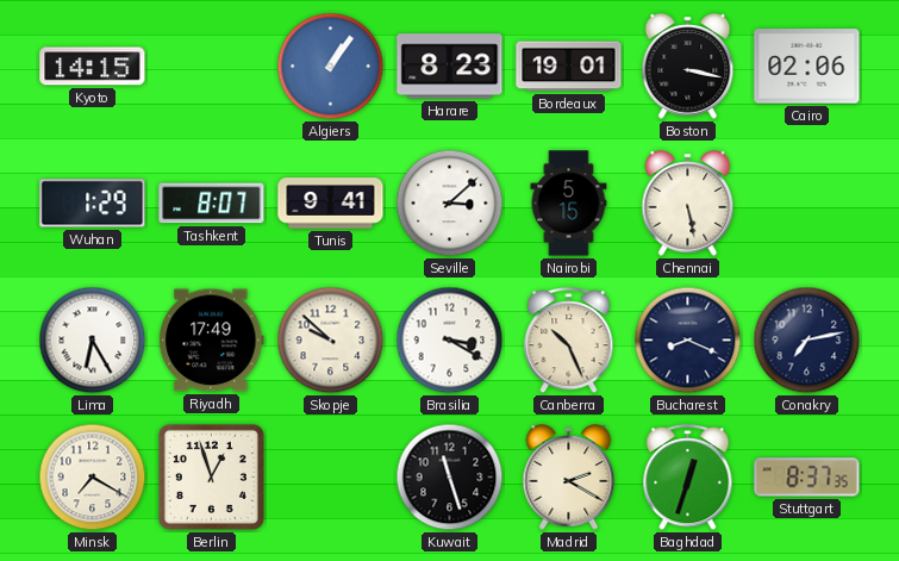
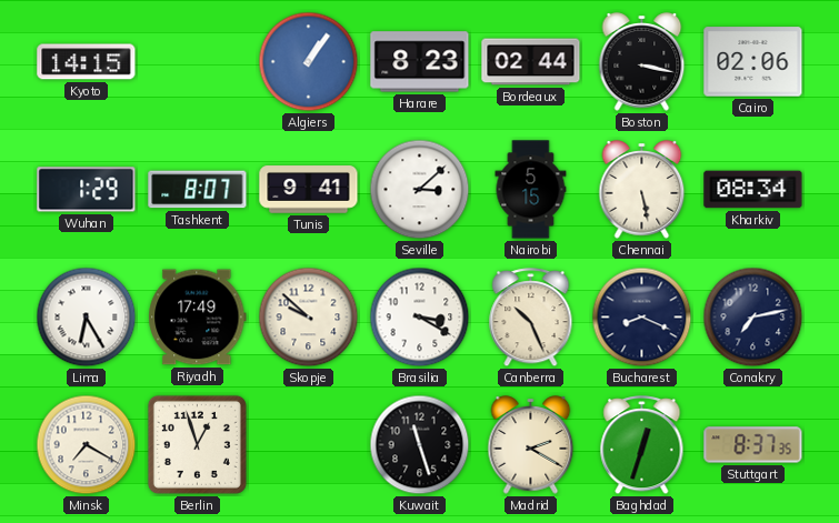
Bordeaux: 19:01 -> 02:44 (531, 62)
Kharkiv: none -> 08:34 (753, 190)
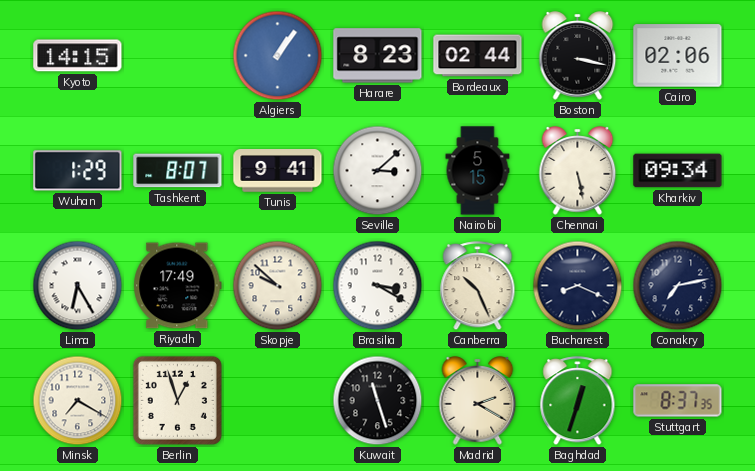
Kharkiv: 08:34 -> 09:34 (678, 171)
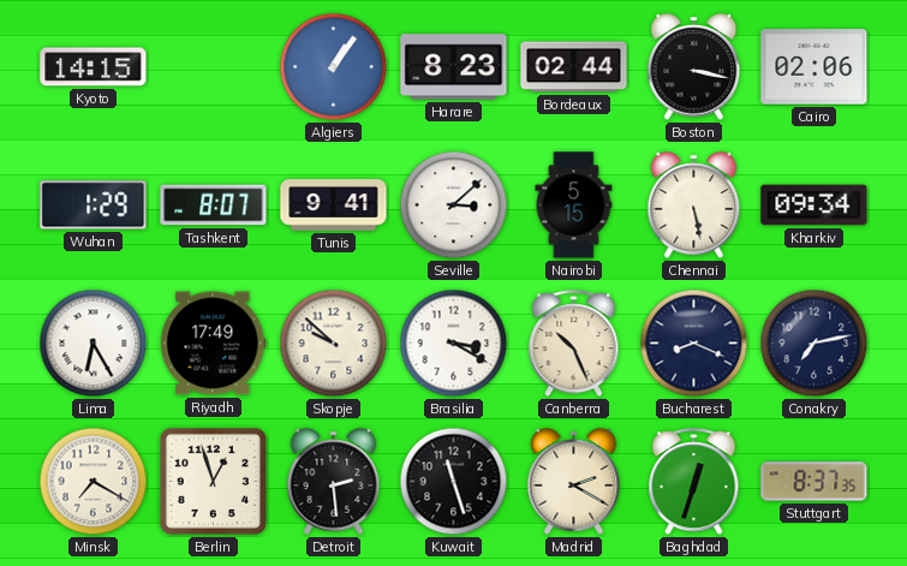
Detroit: none -> 2:29 (334, 482)
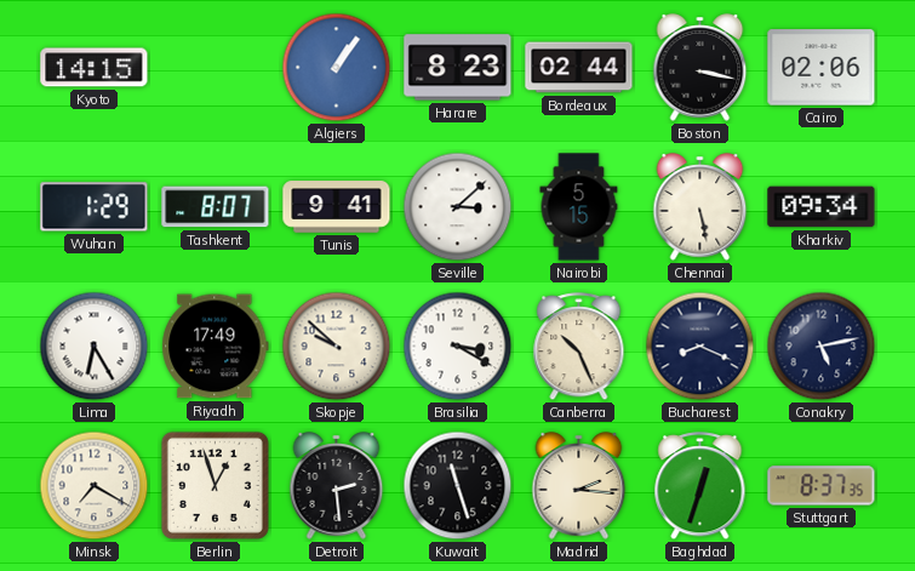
Conakry: 7:13 -> 5:13 (822, 347)
Madrid: 2:20 -> 2:16 (579, 486)
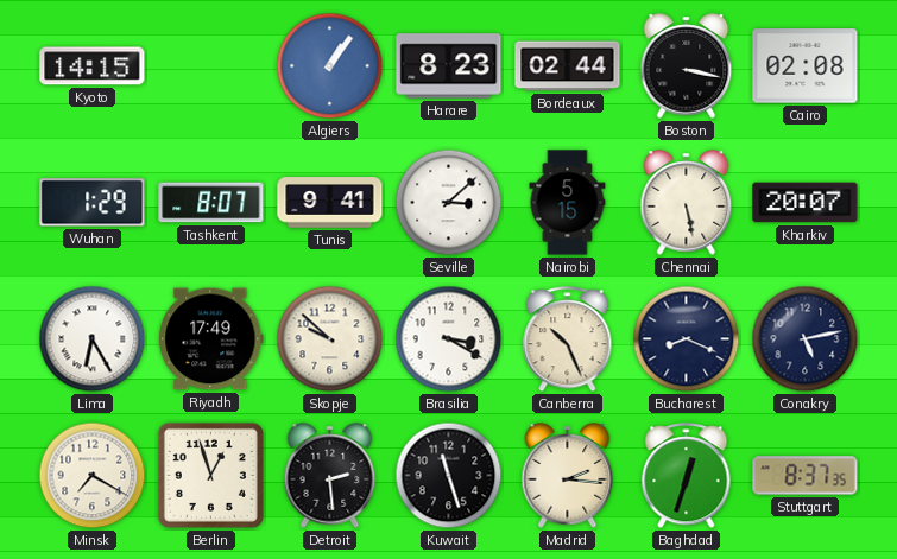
Cairo: 02:06 -> 02:08 (806, 66)
Kharkiv: 09:34 -> 20:07 (806, 203)
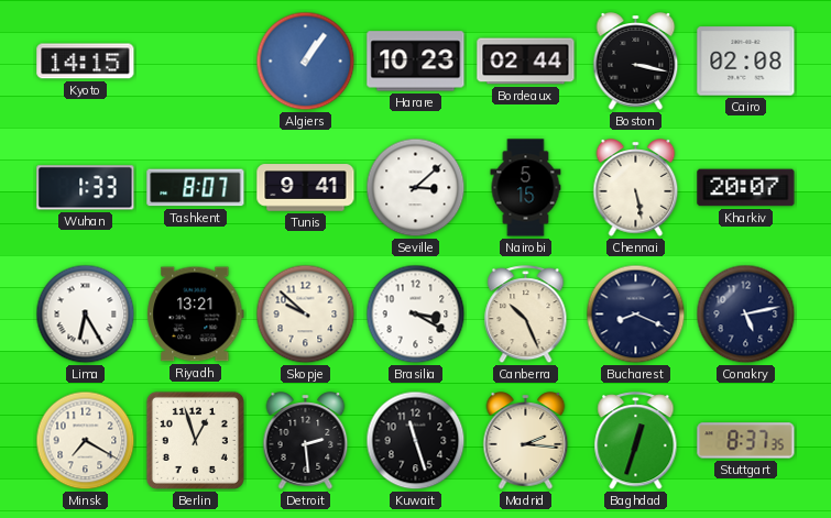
Harare: 8:23 -> 10:23 (416, 62)
Wuhan: 1:29 -> 1:33 (86, 188)
Riyadh: 17:49 -> 13:21 (196, 315)
